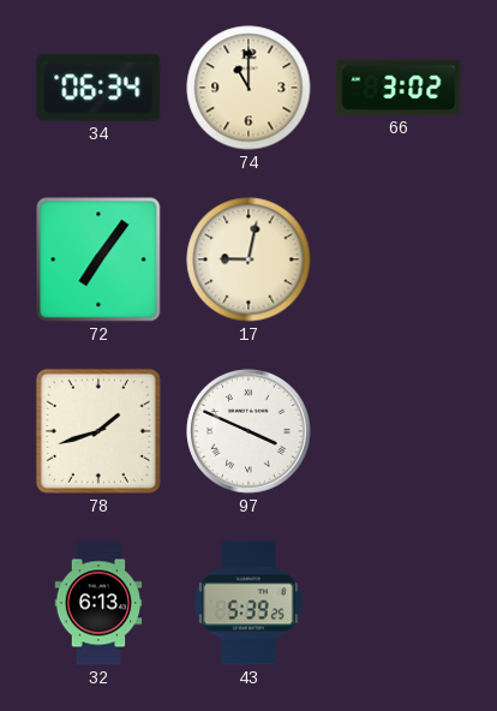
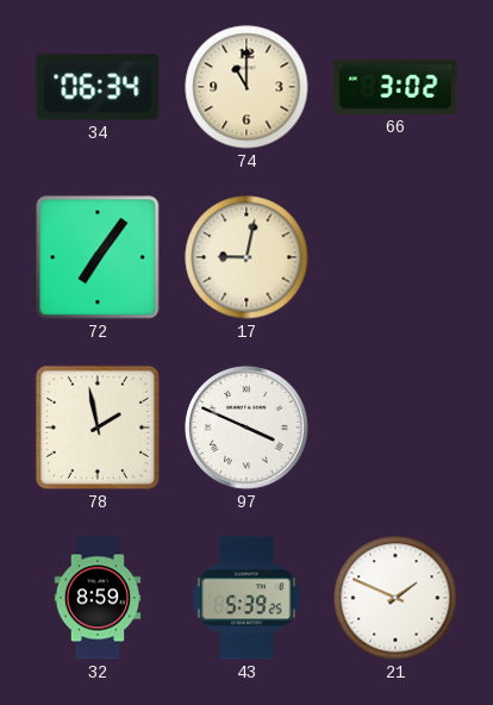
78: 1:42 -> 1:58 (98, 428)
32: 6:13 -> 8:59 (98, 598)
21: none -> 1:49 (395, 598)
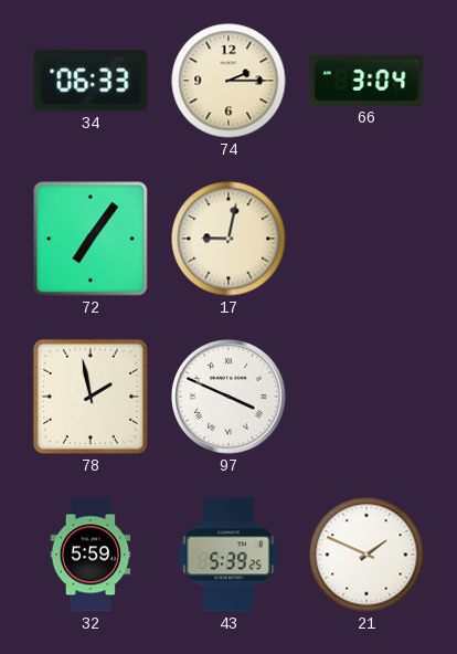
34: 06:34 -> 06:33 (91, 81)
74: 11:00 -> 2:15 (228, 81)
66: 3:02 -> 3:04 (366, 81)
32: 8:59 -> 5:59 (91, 555)
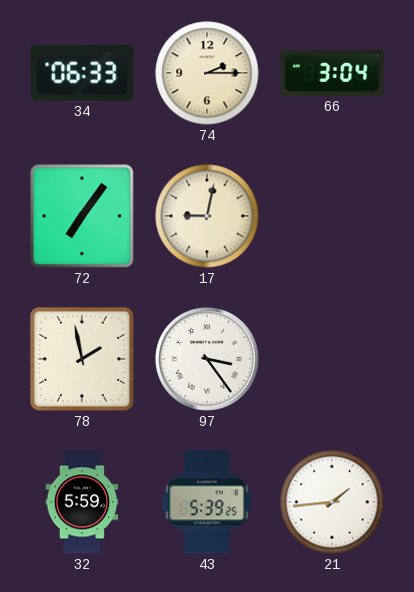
97: 3:49 -> 3:24 (208, 360)
21: 1:49 -> 1:44 (332, 502)
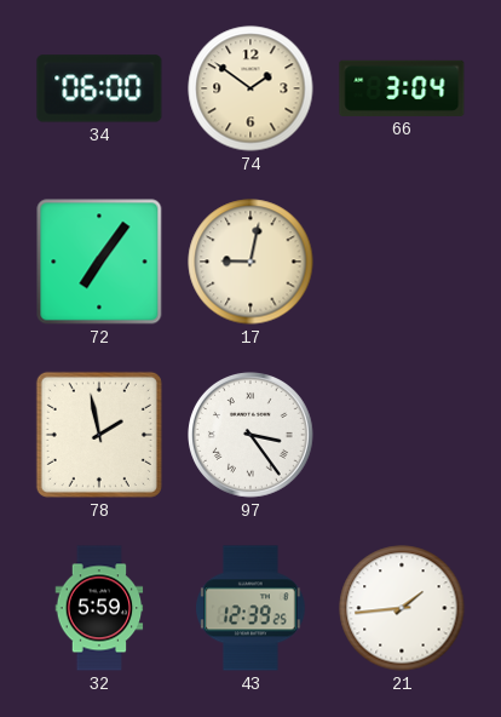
34: 06:33 -> 06:00 (99, 88)
74: 2:15 -> 1:51 (250, 88)
43: 5:39 -> 12:39 (252, 608)
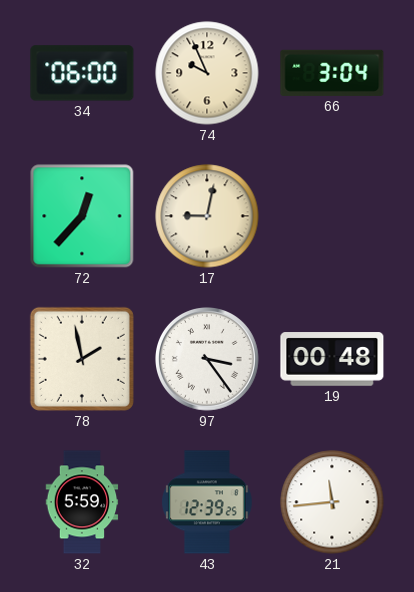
74: 1:51 -> 9:56 (207, 73)
72: 7:06 -> 12:37 (82, 216)
19: none -> 00:48 (332, 359)
21: 1:44 -> 11:44 (332, 502)
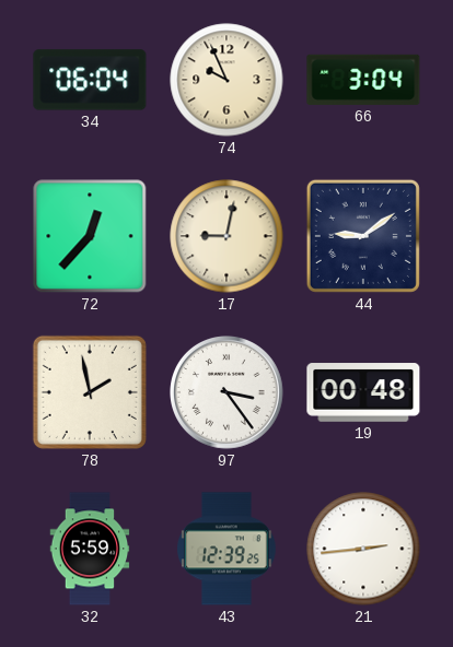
34: 06:00 -> 06:04 (90, 80)
44: none -> 9:09 (363, 236)
21: 11:44 -> 2:44 (363, 549)
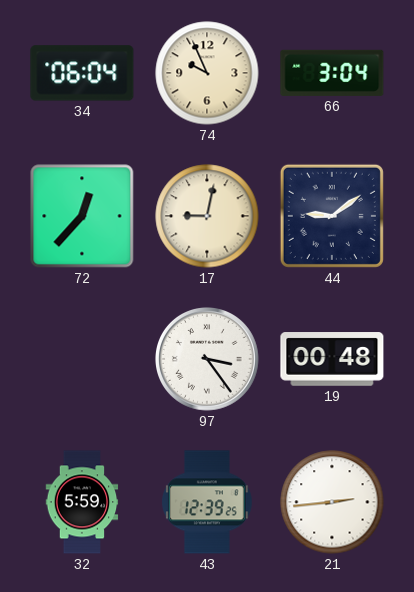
78: 1:58 -> none (90, 392)
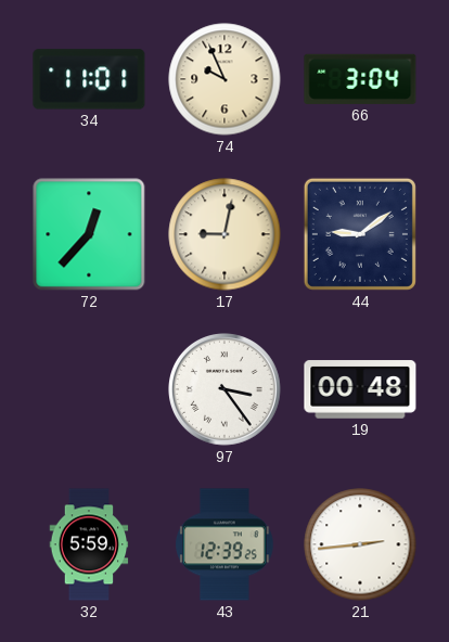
34: 06:04 -> 11:01 (89, 79)
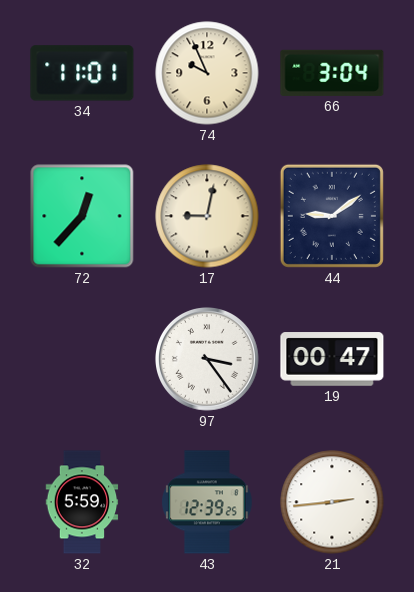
19: 00:48 -> 00:47 (332, 359)
